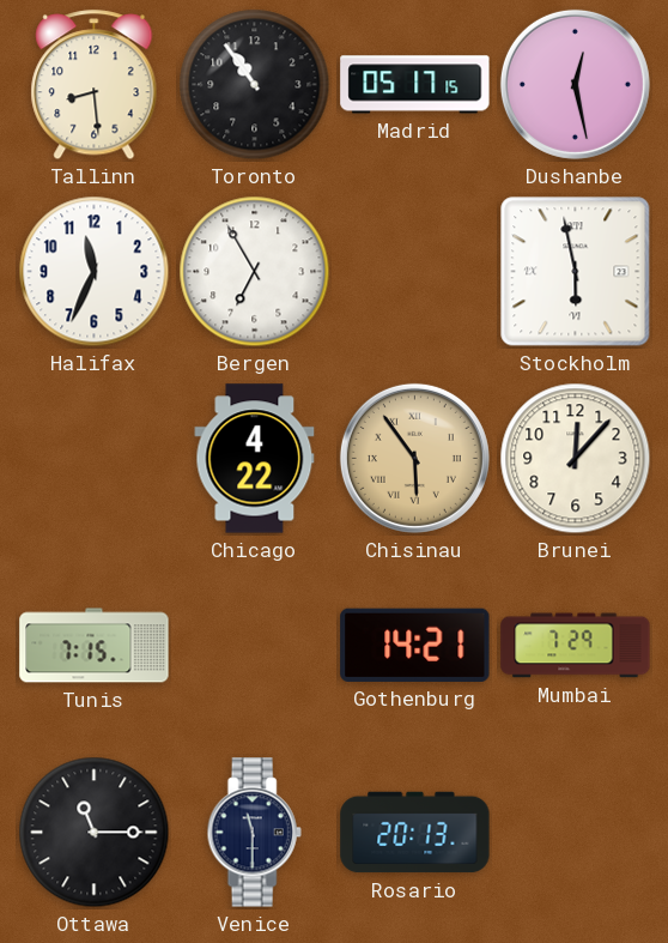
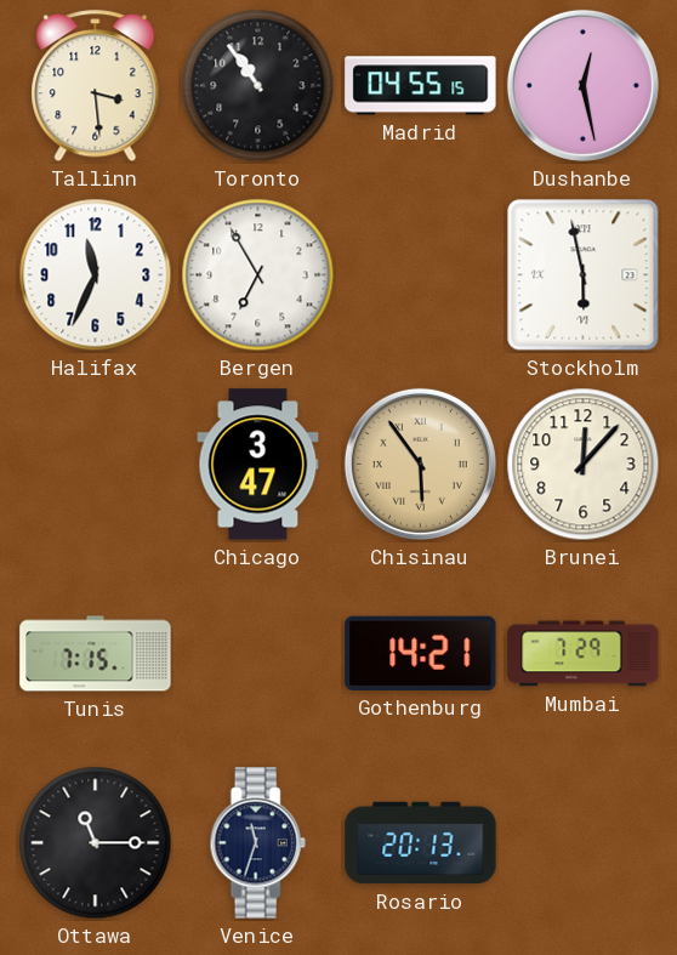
Tallinn: 8:29 -> 3:29 (96, 86)
Madrid: 05:17 -> 04:55 (421, 86)
Chicago: 4:22 -> 3:47 (258, 465)
Venice: 11:30 -> 11:33 (257, 843)
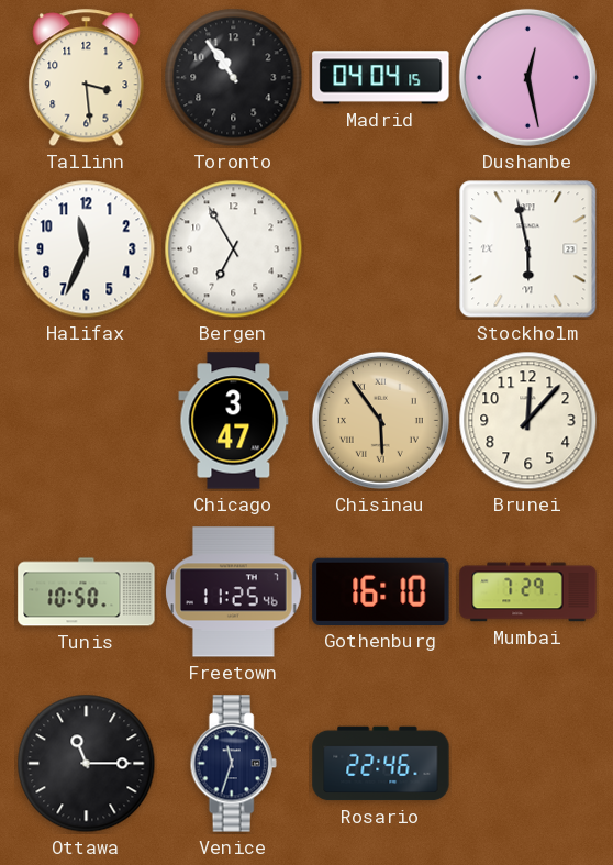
Madrid: 04:55 -> 04:04 (381, 78)
Tunis: 7:15 -> 10:50 (87, 592)
Freetown: none -> 11:25 (234, 592)
Gothenburg: 14:21 -> 16:10 (381, 591)
Rosario: 20:13 -> 22:46 (381, 764)
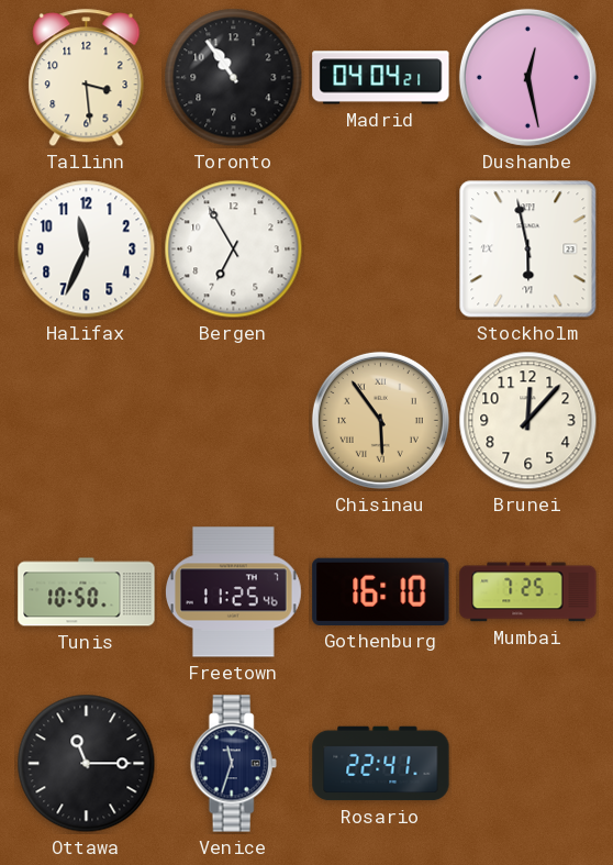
Madrid: 04:04:15 -> 04:04:21 (381, 78)
Chicago: 3:47 -> none (234, 421)
Mumbai: 7:29 -> 7:25 (528, 592)
Rosario: 22:46 -> 22:41 (381, 764)
